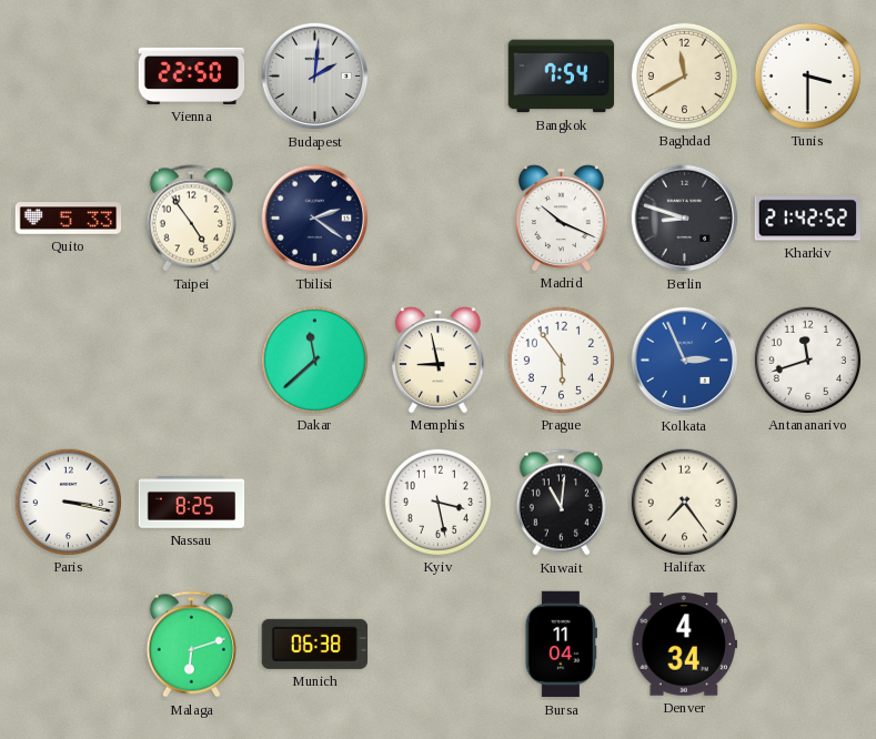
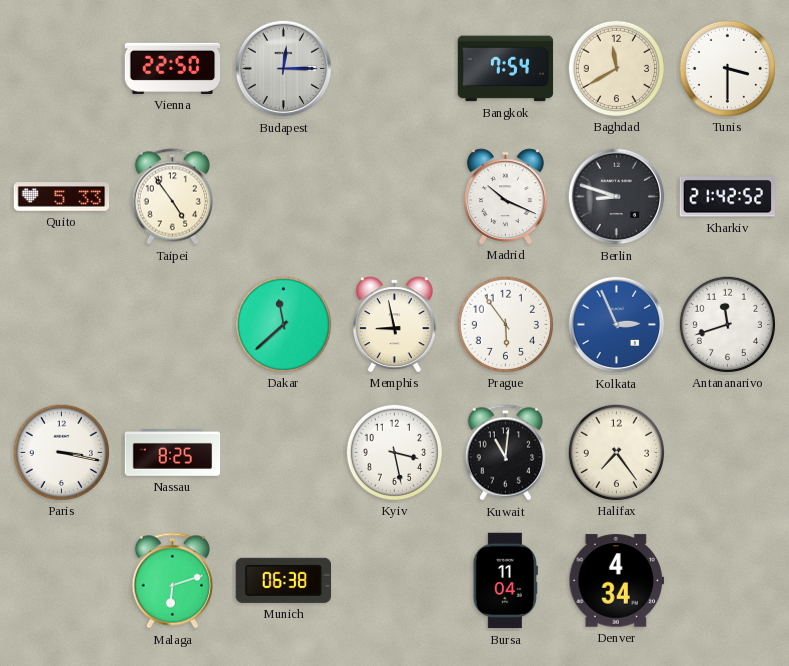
Budapest: 2:01 -> 12:15 (284, 69)
Tbilisi: 2:21 -> none (315, 219)
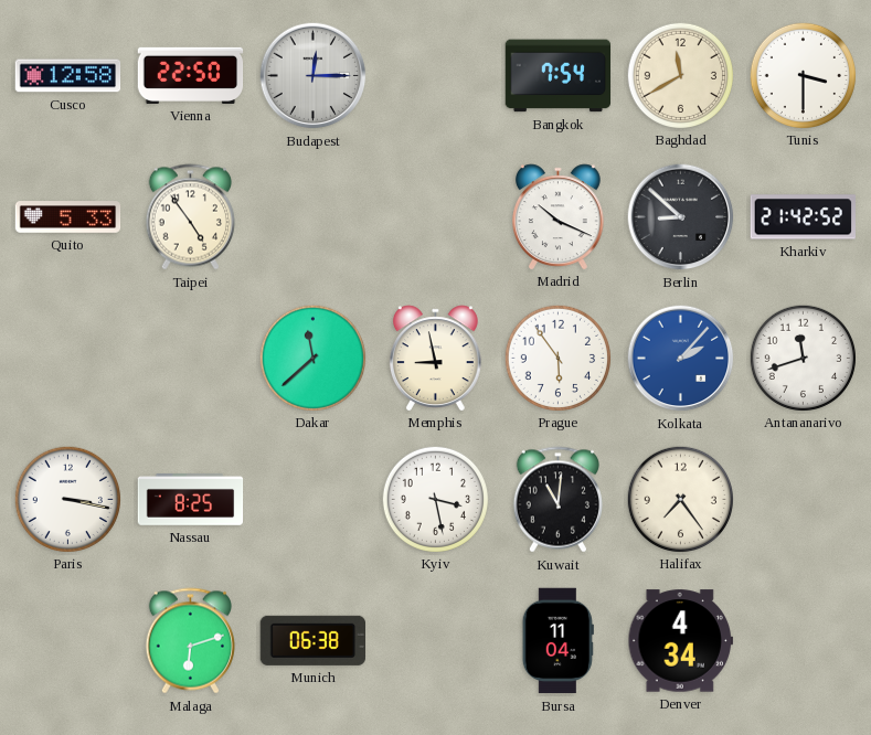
Cusco: none -> 12:58 (68, 76)
Berlin: 8:48 -> 8:52 (681, 217)
Kolkata: 2:56 -> 2:07 (681, 359)
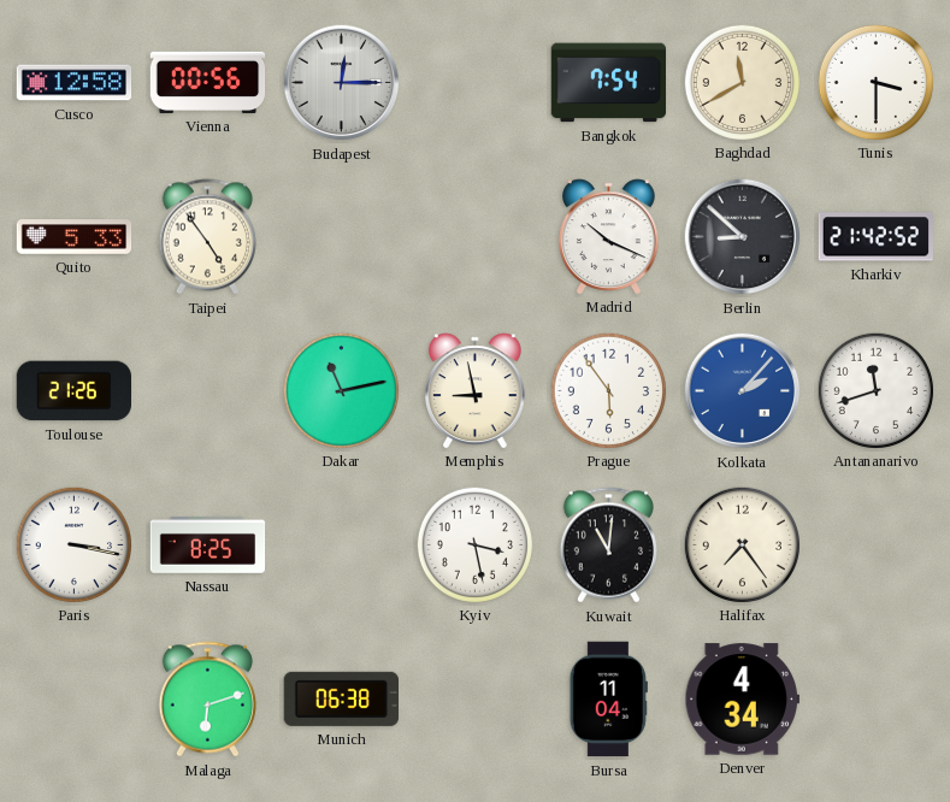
Vienna: 22:50 -> 00:56 (208, 82)
Toulouse: none -> 21:26 (73, 391)
Dakar: 11:38 -> 11:13 (341, 390)
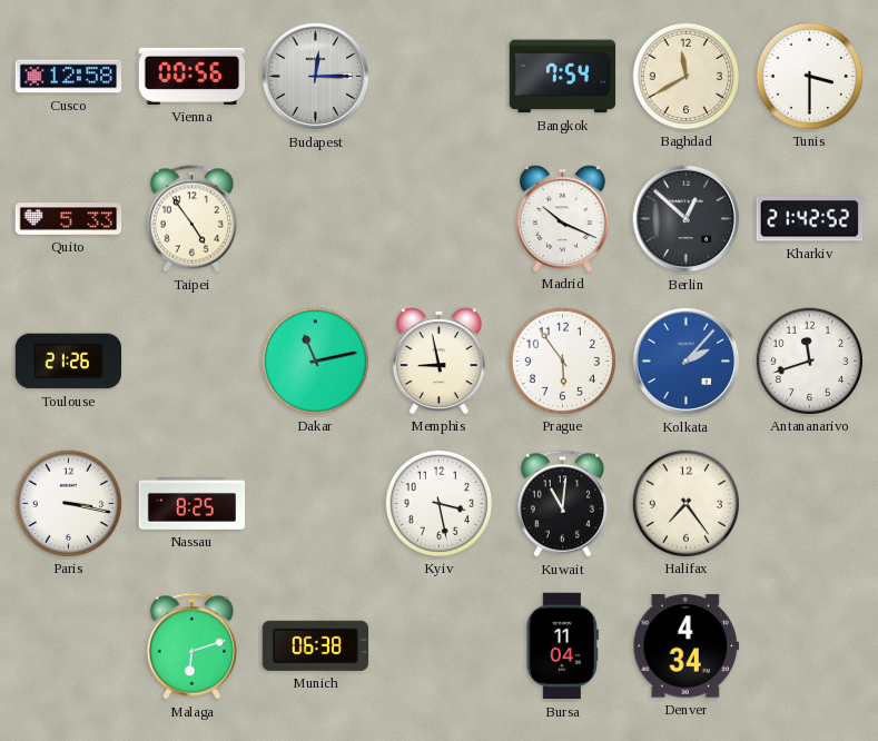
Berlin: 8:52 -> 12:52 (687, 219)
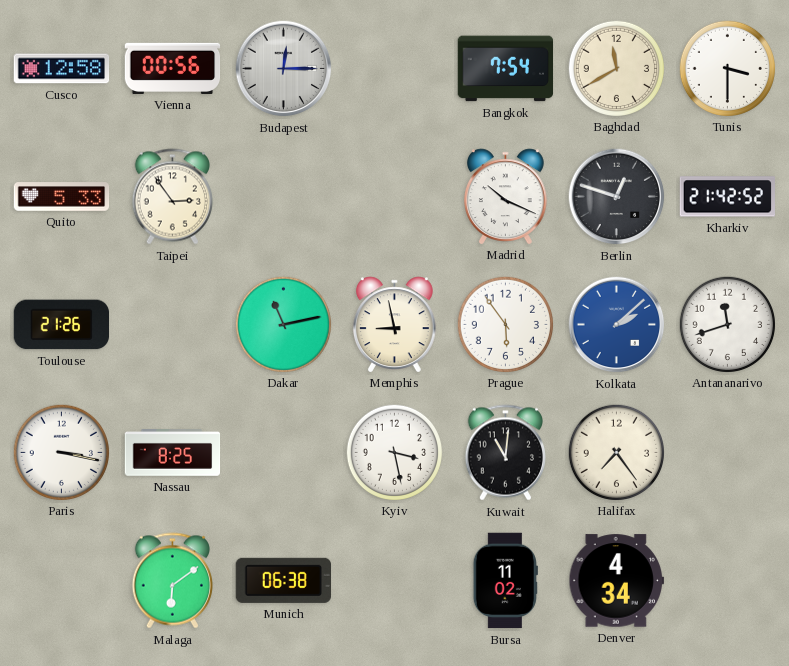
Taipei: 4:54 -> 2:54 (172, 197)
Berlin: 12:52 -> 12:48 (617, 197)
Kolkata: 2:07 -> 2:08 (617, 325)
Malaga: 6:12 -> 6:09 (172, 581)
Bursa: 11:04 -> 11:02 (505, 581)
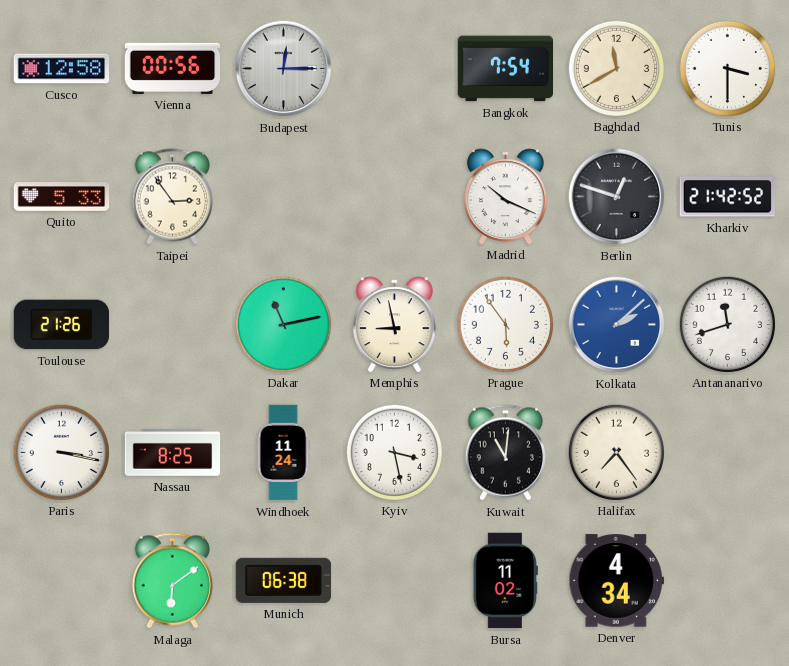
Windhoek: none -> 11:24 (283, 453)
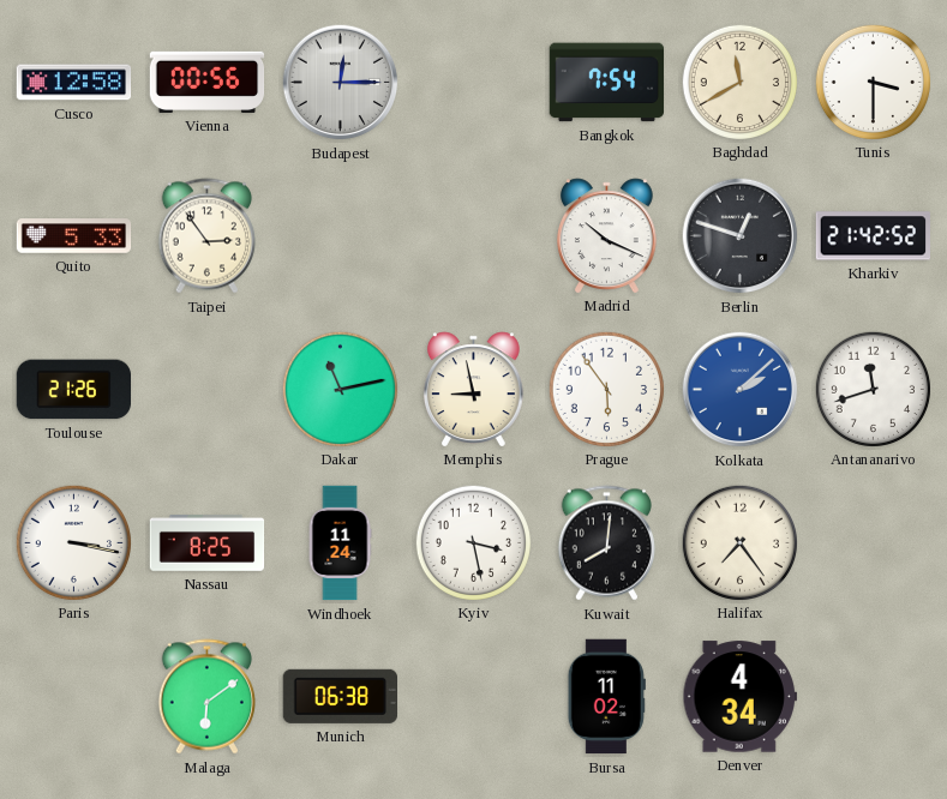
Kuwait: 11:01 -> 8:01 (606, 543)
